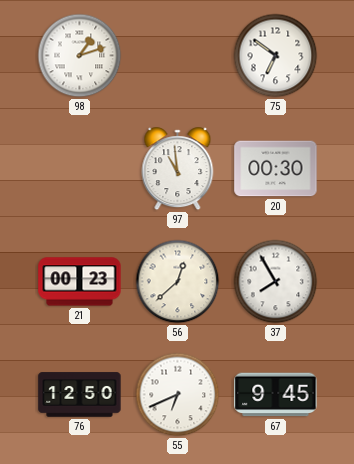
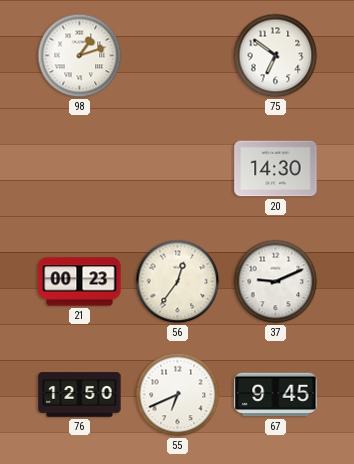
97: 10:59 -> none (178, 169)
20: 00:30 -> 14:30 (276, 169)
56: 12:38 -> 12:36 (178, 282)
37: 7:55 -> 9:11 (276, 282)
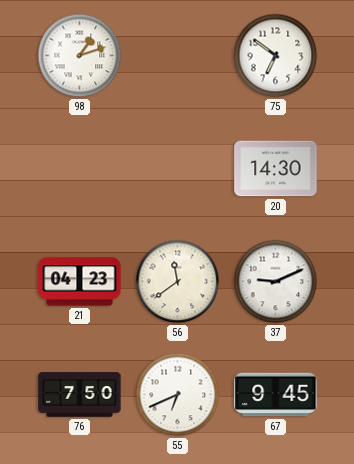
21: 00:23 -> 04:23 (80, 282)
56: 12:36 -> 11:39 (178, 282)
76: 12:50 -> 7:50 (80, 395)
